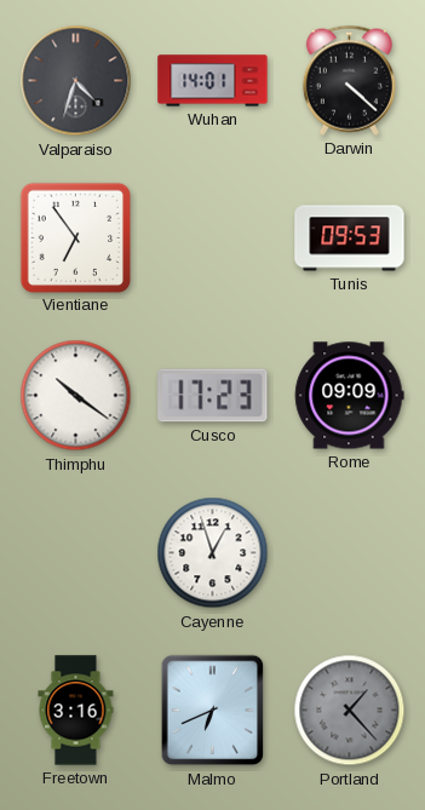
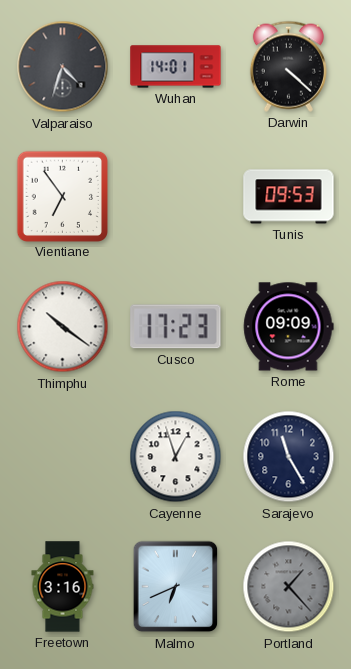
Sarajevo: none -> 11:25 (289, 457)
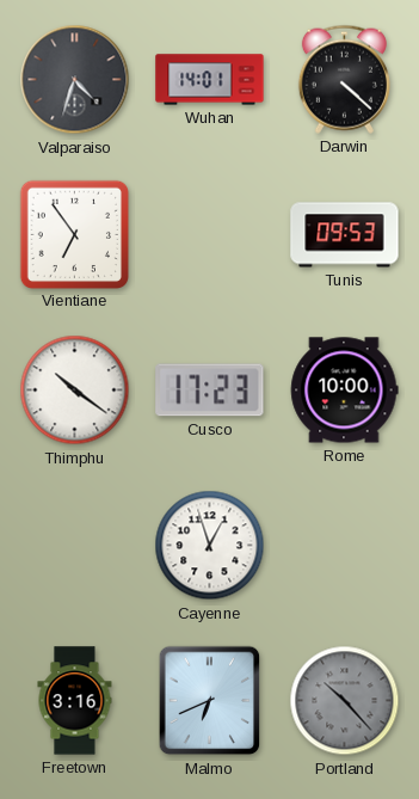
Rome: 09:09 -> 10:00 (345, 391)
Sarajevo: 11:25 -> none (289, 457)
Portland: 1:23 -> 10:23 (345, 701)
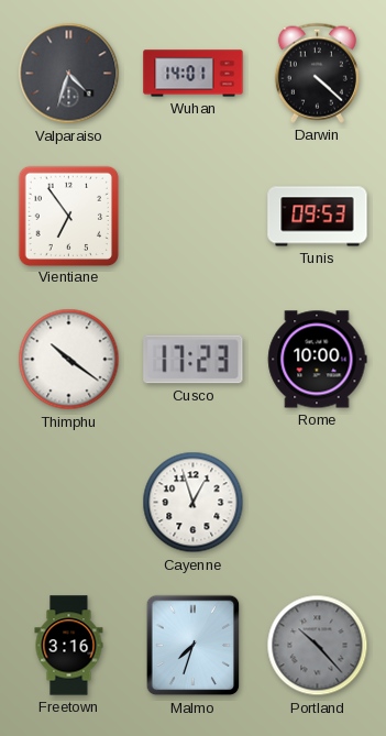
Malmo: 6:41 -> 7:33 (194, 646)
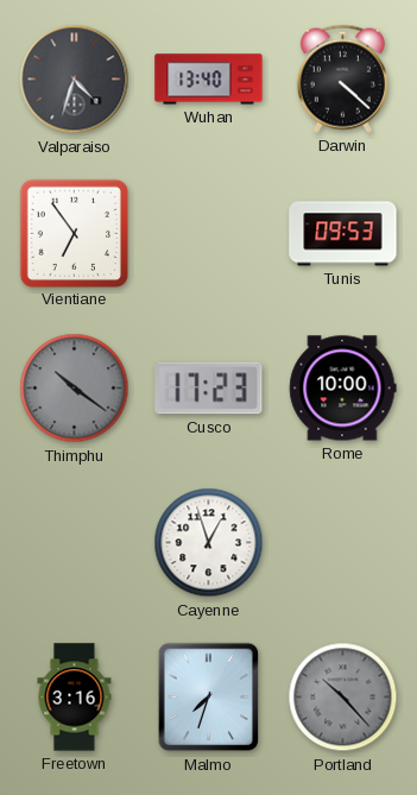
Wuhan: 14:01 -> 13:40 (209, 80)
Thimphu dial: white -> grey (75, 389)
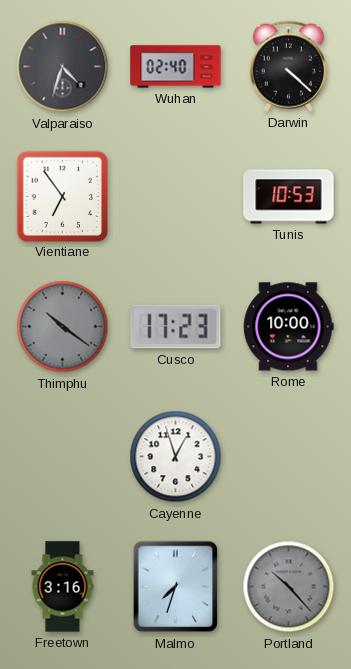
Wuhan: 13:40 -> 02:40 (176, 67)
Tunis: 09:53 -> 10:53 (289, 197)
